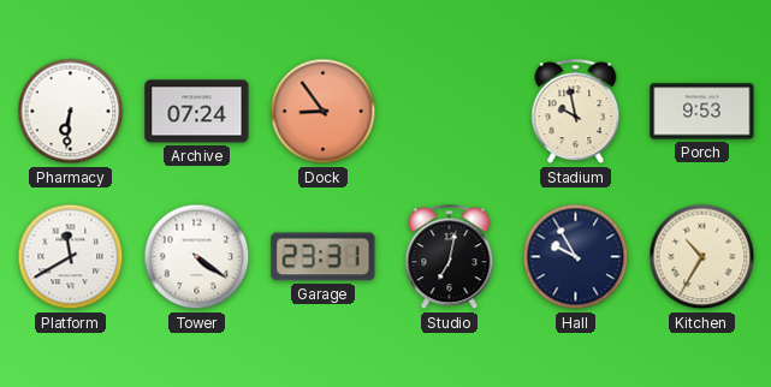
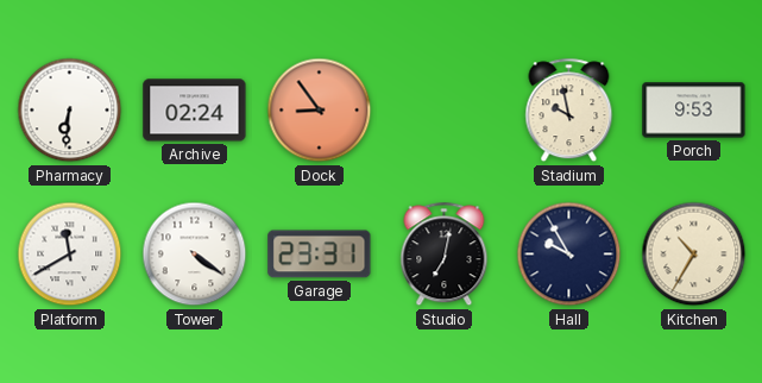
Archive: 07:24 -> 02:24 (195, 111)
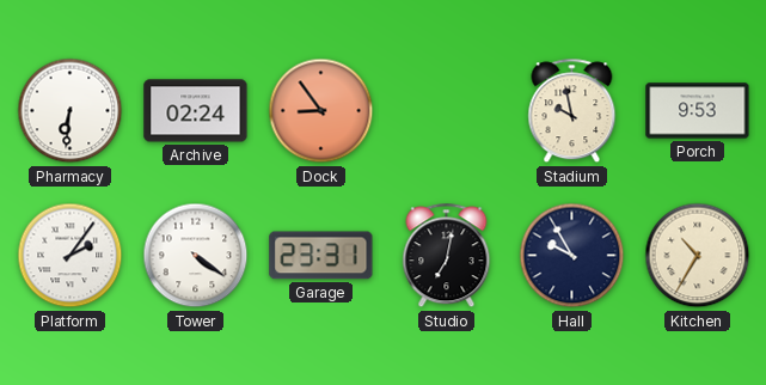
Platform: 11:40 -> 2:06 (71, 256)
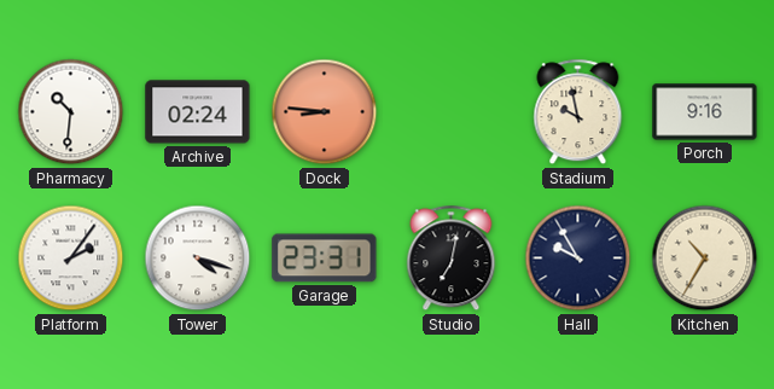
Pharmacy: 6:31 -> 10:31 (71, 112)
Dock: 8:54 -> 8:46 (325, 112)
Porch: 9:53 -> 9:16 (705, 112)
Tower: 4:21 -> 4:18 (198, 259)
